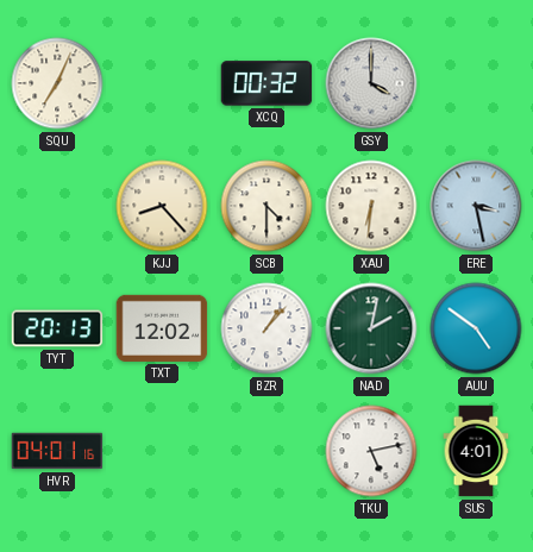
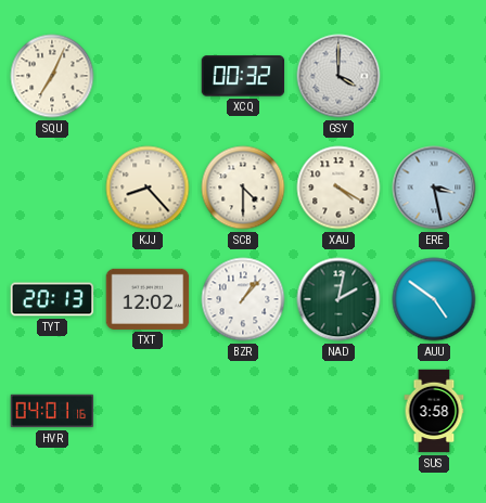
XAU: 6:31 -> 4:20 (338, 188)
TKU: 5:13 -> none (371, 451)
SUS: 4:01 -> 3:58 (434, 411)
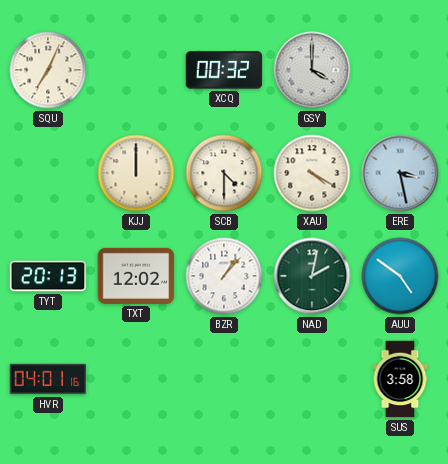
KJJ: 8:23 -> 12:00 (136, 173)
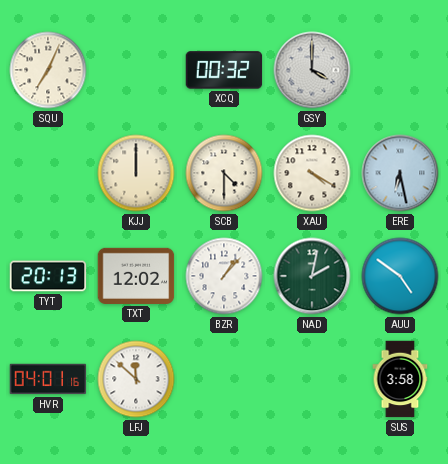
ERE: 3:28 -> 6:28 (400, 173)
LFJ: none -> 11:52 (136, 379)
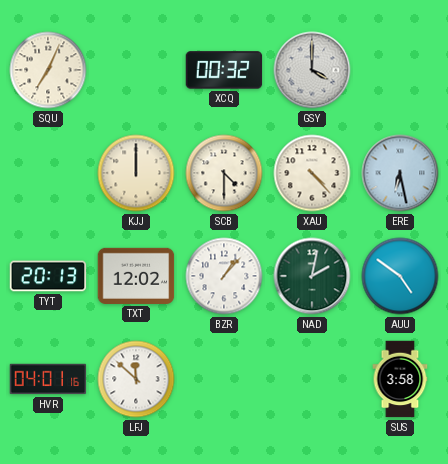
XAU: 4:20 -> 4:23 (312, 173)
